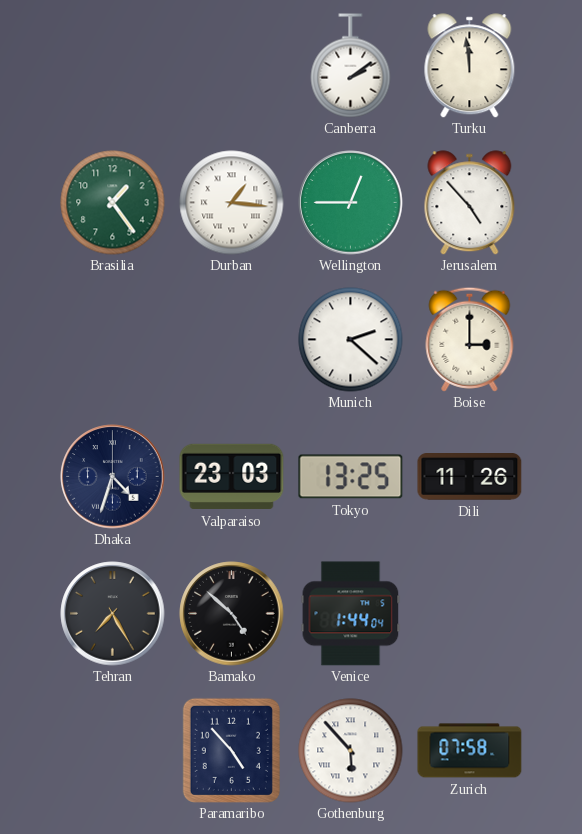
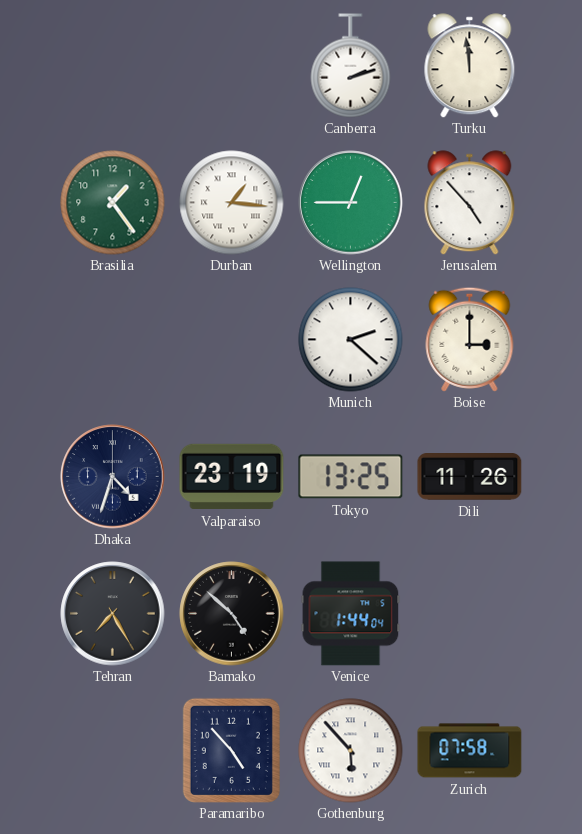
Canberra: 2:09 -> 2:12 (351, 66)
Valparaiso: 23:03 -> 23:19 (232, 477)
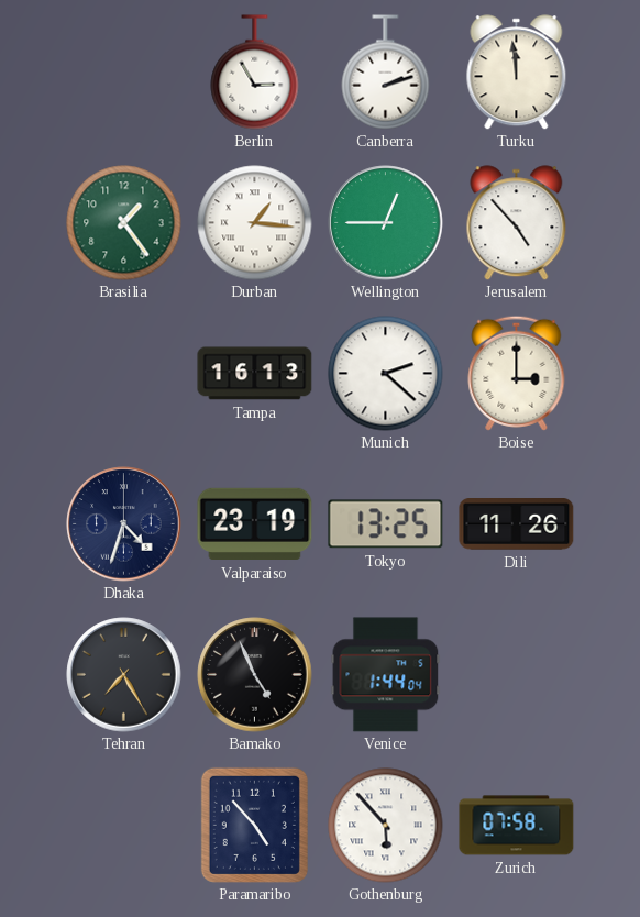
Berlin: none -> 2:55 (255, 73)
Tampa: none -> 16:13 (255, 374)
Bamako: 4:52 -> 4:56 (255, 675)
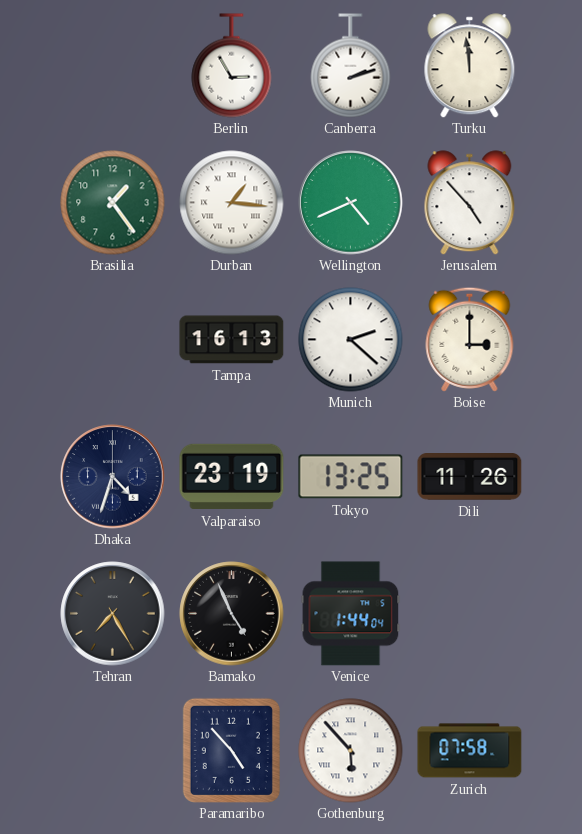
Wellington: 12:45 -> 4:41 (351, 203)
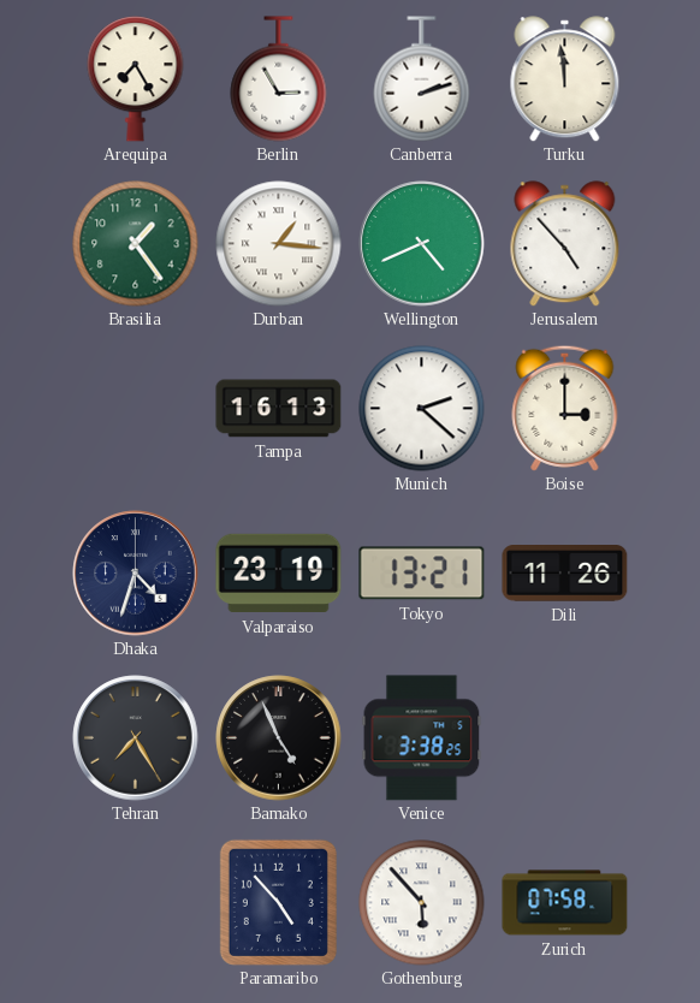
Arequipa: none -> 7:25 (136, 79)
Tokyo: 13:25 -> 13:21 (422, 574)
Venice: 1:44 -> 3:38 (422, 738)
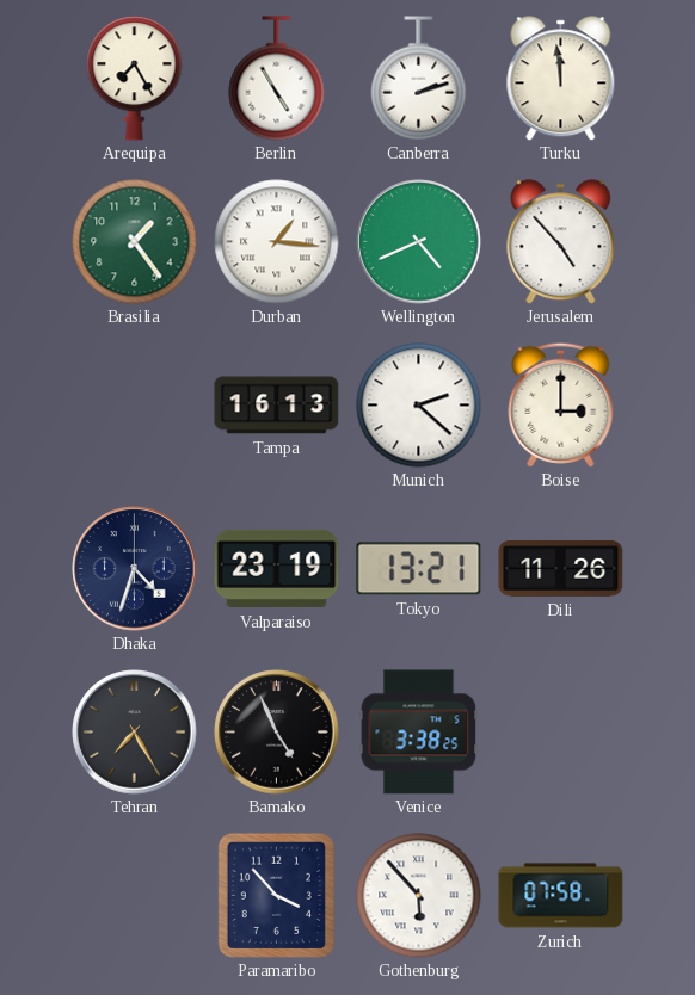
Berlin: 2:55 -> 4:55 (277, 79)
Paramaribo: 4:53 -> 3:53 (276, 895)
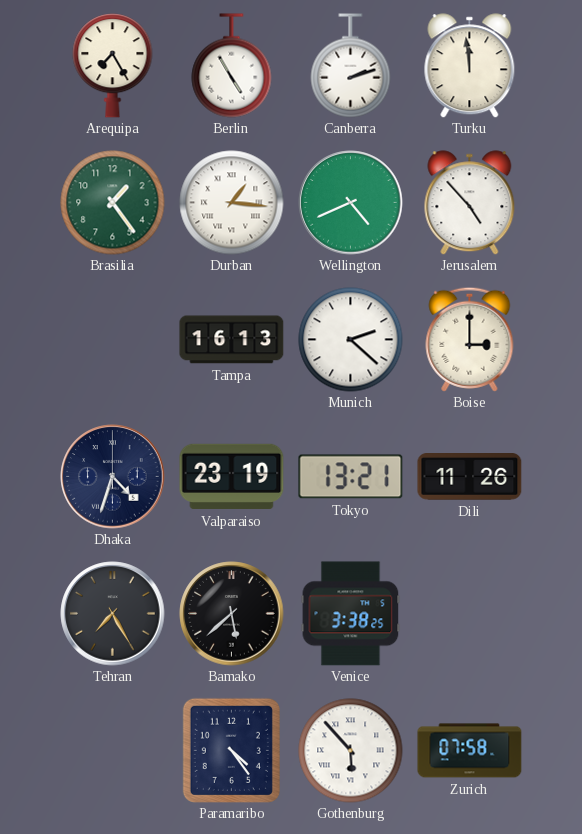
Bamako: 4:56 -> 5:38 (232, 614)
Paramaribo: 3:53 -> 4:24 (231, 750)
